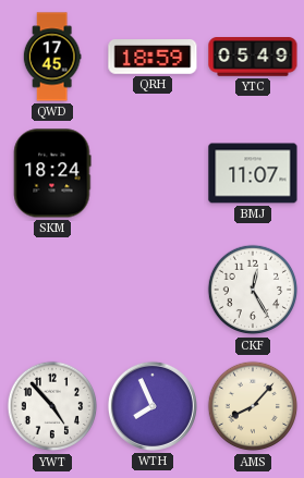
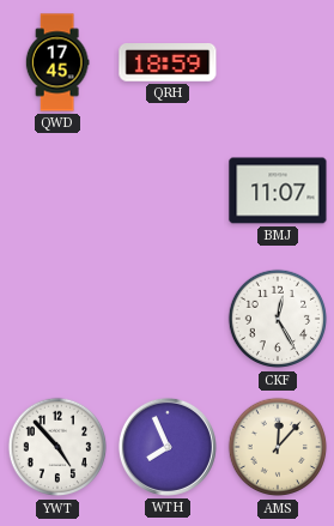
YTC: 05:49 -> none (253, 57)
SKM: 18:24 -> none (52, 173)
AMS: 8:07 -> 12:07 (278, 447)
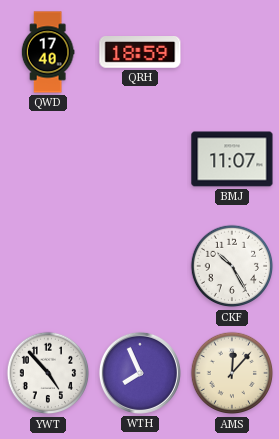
QWD: 17:45 -> 17:40 (48, 52)
CKF: 12:25 -> 10:25 (232, 266)
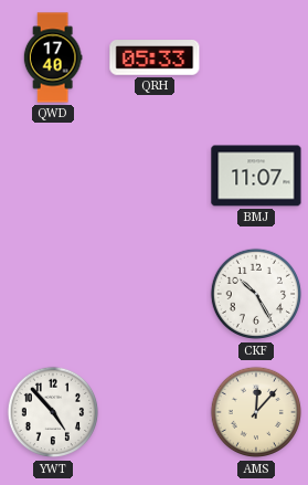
QRH: 18:59 -> 05:33 (155, 59)
WTH: 7:56 -> none (140, 373)
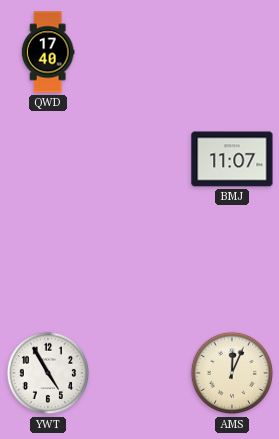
QRH: 05:33 -> none (155, 59)
CKF: 10:25 -> none (256, 294)
YWT: 4:53 -> 4:55 (48, 373)
AMS: 12:07 -> 12:04 (232, 373)
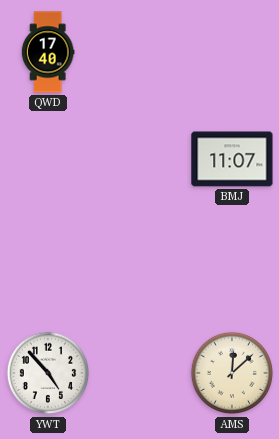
YWT: 4:55 -> 4:53 (48, 373)
AMS: 12:04 -> 12:08 (232, 373)
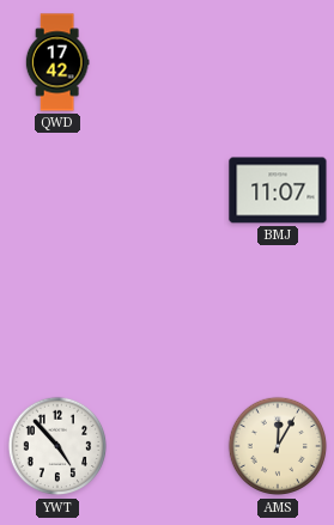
QWD: 17:40 -> 17:42 (57, 62)
AMS: 12:08 -> 12:05 (278, 446)
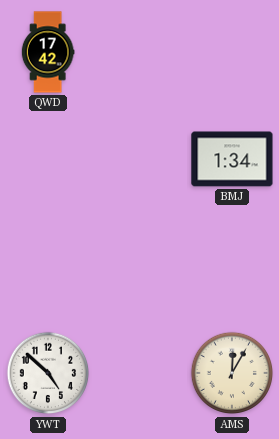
BMJ: 11:07 -> 1:34 (232, 159)
YWT: 4:53 -> 4:52 (48, 373)
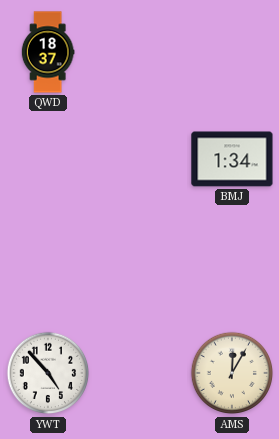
QWD: 17:42 -> 18:37 (48, 52)
YWT: 4:52 -> 4:53 (48, 373)
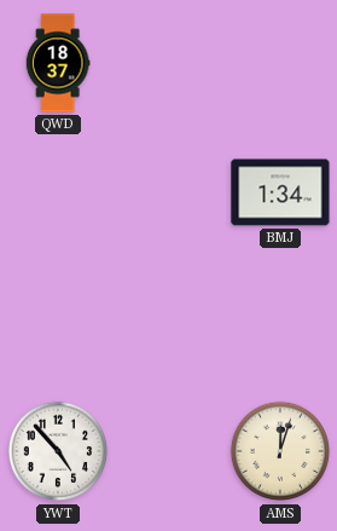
AMS: 12:05 -> 12:03 (280, 451)
